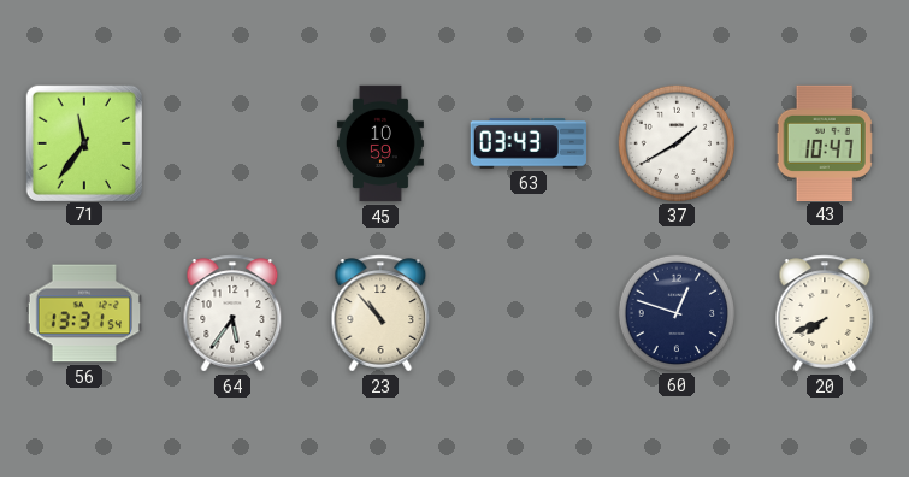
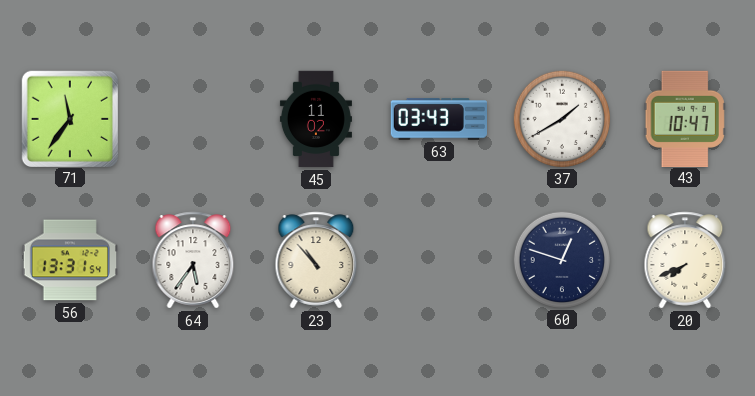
45: 10:59 -> 11:02 (316, 119)
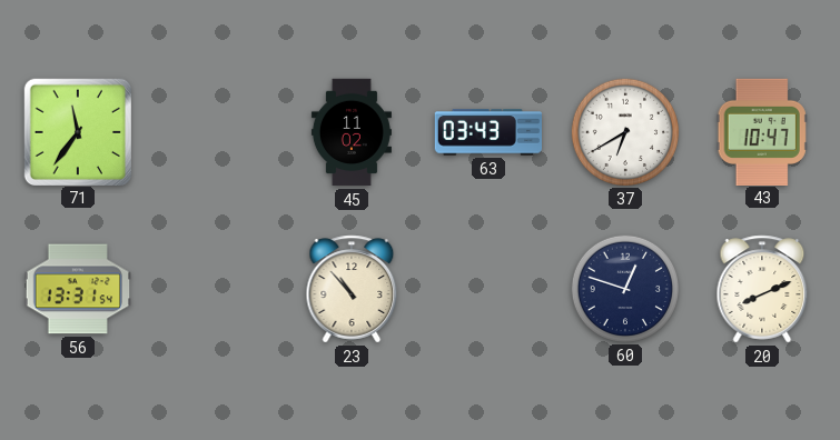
37: 1:40 -> 6:40 (624, 131)
64: 5:36 -> none (193, 260)
20: 7:41 -> 8:11 (762, 289)
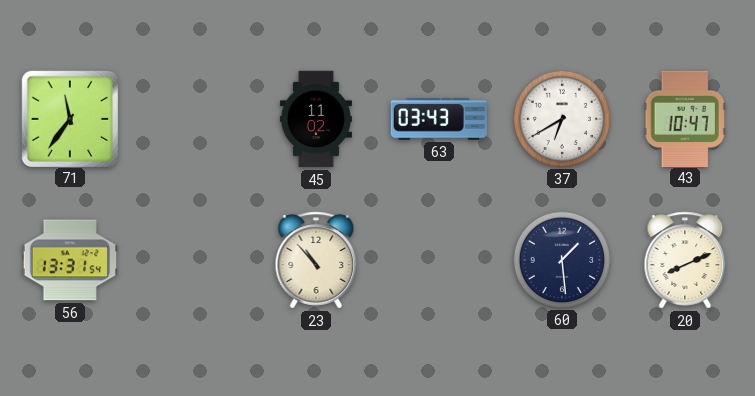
60: 12:48 -> 1:29 (561, 259)
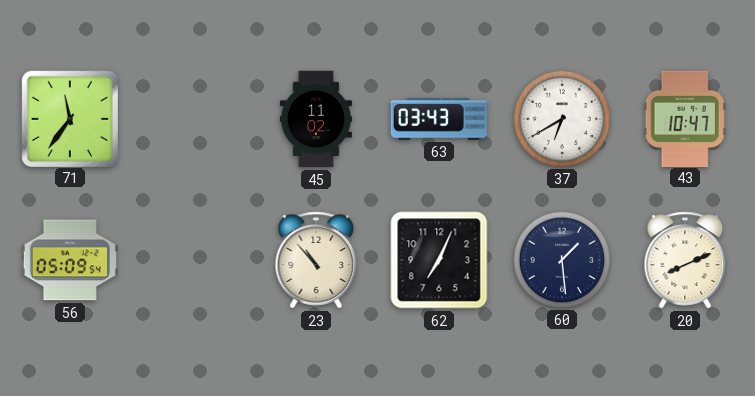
56: 13:31 -> 05:09 (69, 260)
62: none -> 7:04 (439, 260)
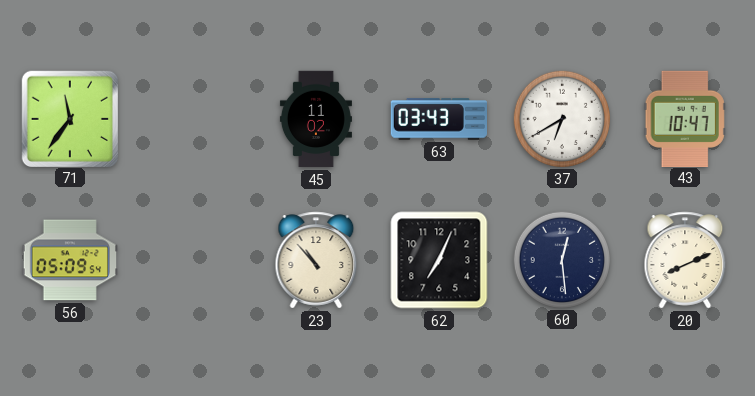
60: 1:29 -> 12:29 (561, 259)
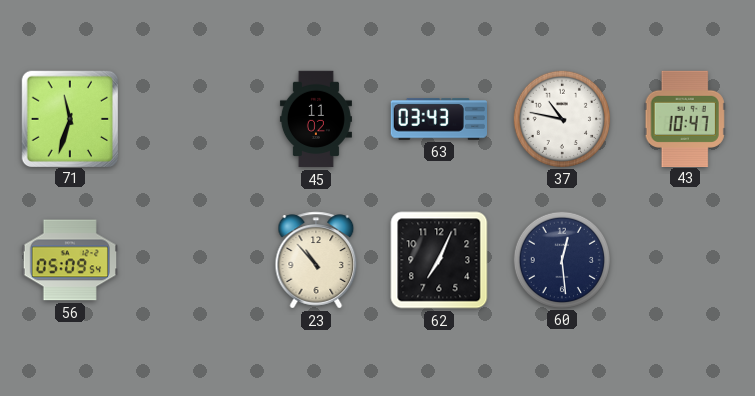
71: 11:36 -> 11:33 (69, 118)
37: 6:40 -> 10:47 (561, 118)
20: 8:11 -> none (685, 260)
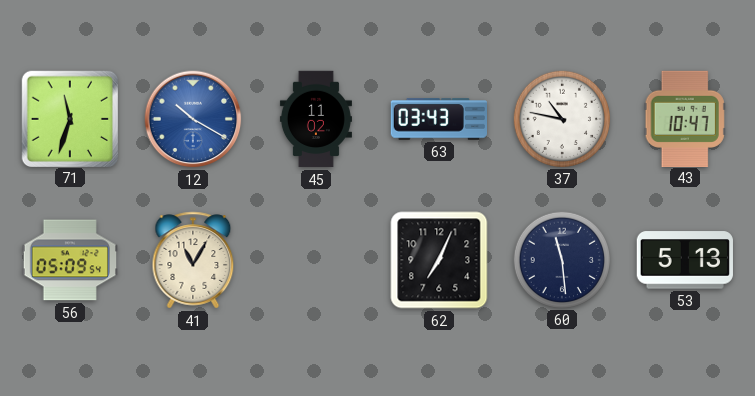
12: none -> 10:20 (193, 119)
41: none -> 11:05 (193, 260)
23: 10:53 -> none (316, 260)
60: 12:29 -> 11:29 (561, 259)
53: none -> 5:13 (684, 260)
